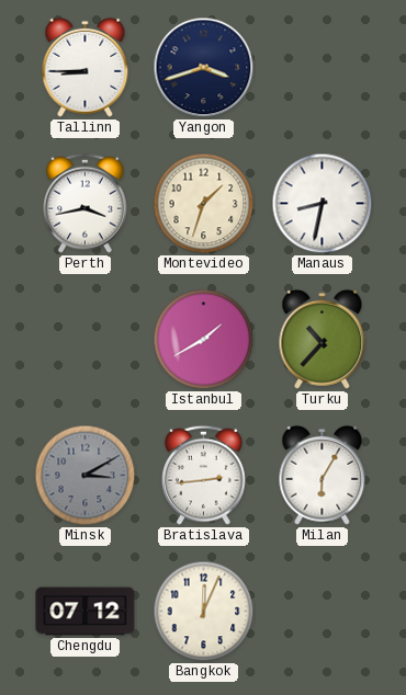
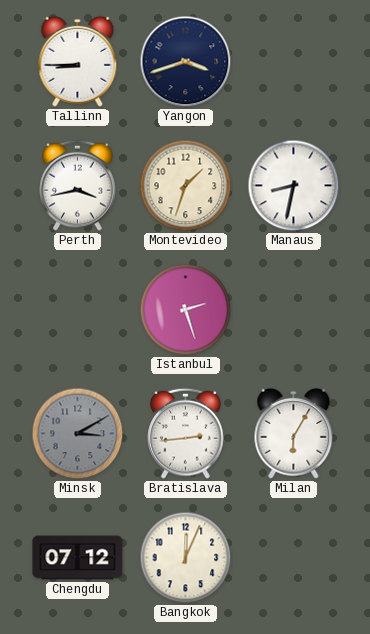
Istanbul: 1:40 -> 2:27 (186, 310)
Turku: 10:37 -> none (323, 339)
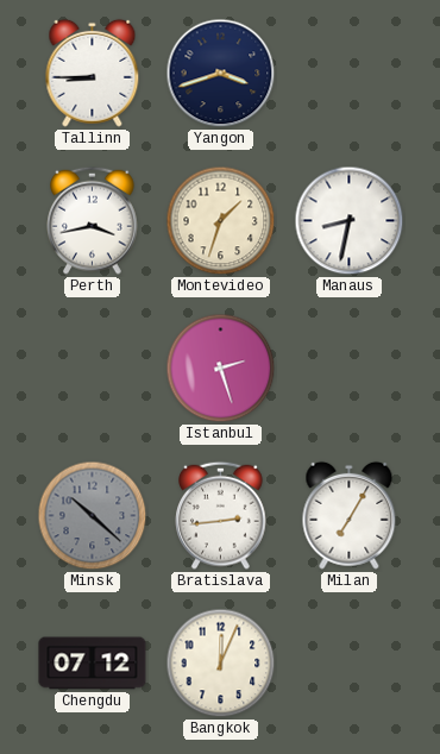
Minsk: 3:10 -> 10:22 (93, 516)
Milan: 6:05 -> 7:05 (350, 515)
